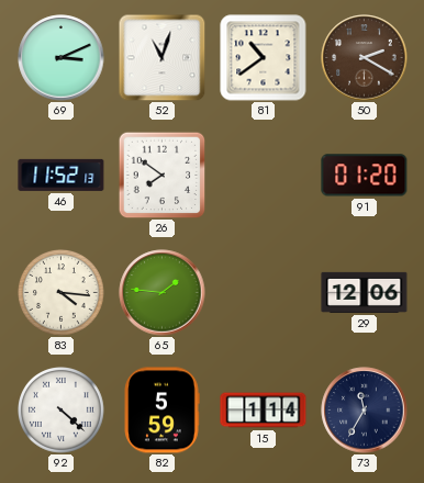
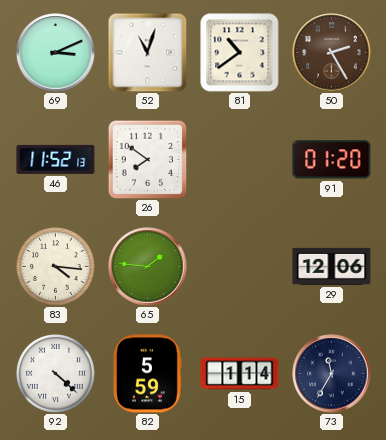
50: 2:20 -> 2:25 (332, 53)
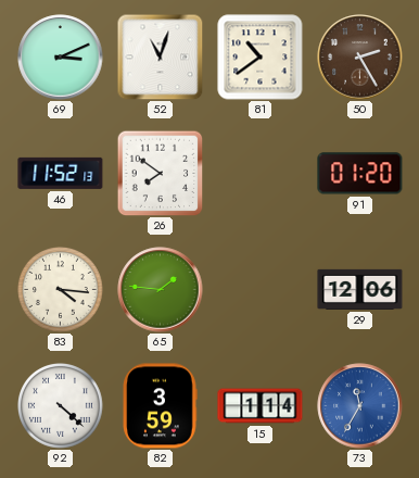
82: 5:59 -> 3:59 (160, 406)
73 dial: navy -> blue (360, 406)
